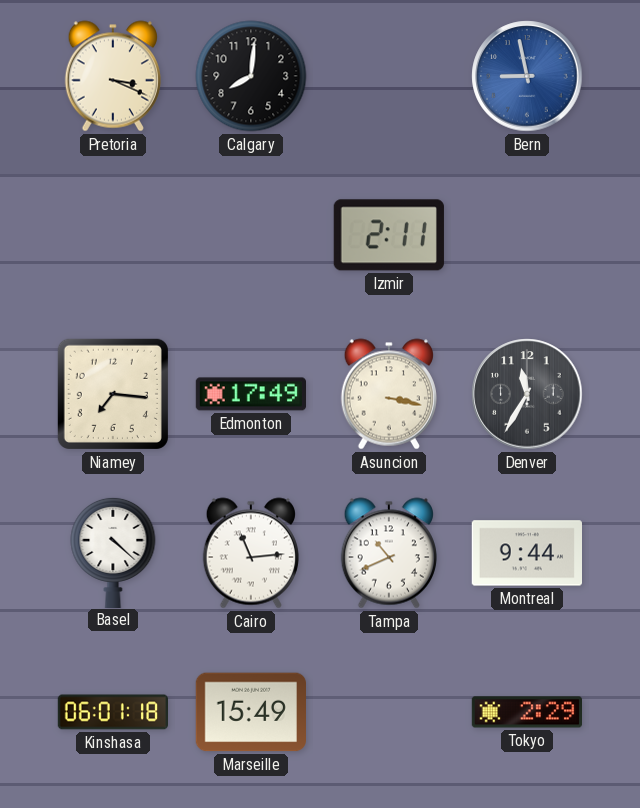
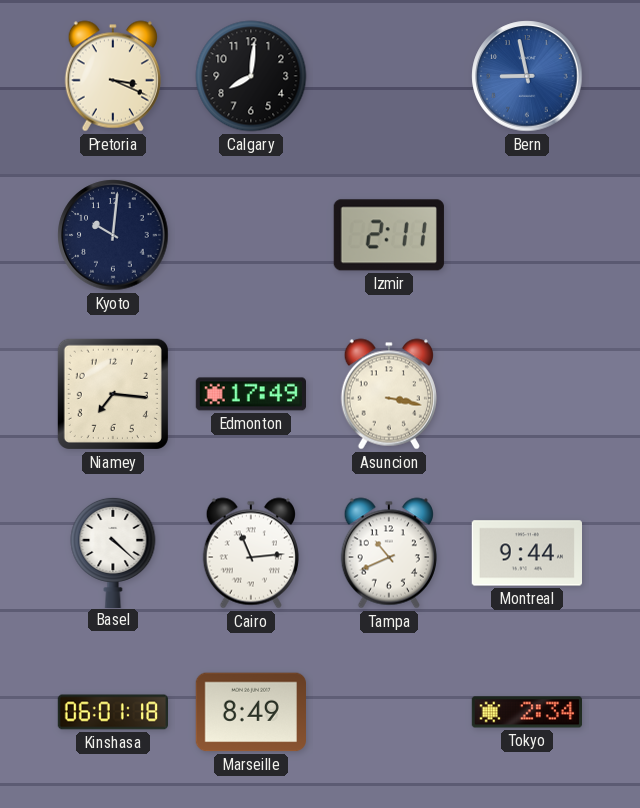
Kyoto: none -> 10:01 (113, 235)
Denver: 11:35 -> none (527, 394)
Marseille: 15:49 -> 8:49 (250, 712)
Tokyo: 2:29 -> 2:34 (526, 712)
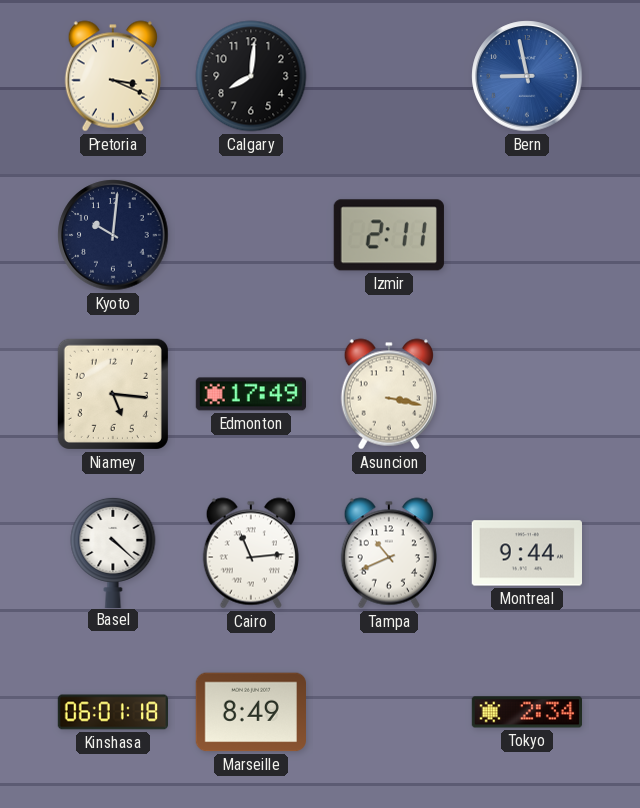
Niamey: 7:16 -> 5:16 (113, 394)
